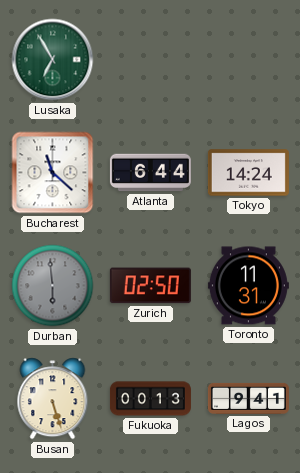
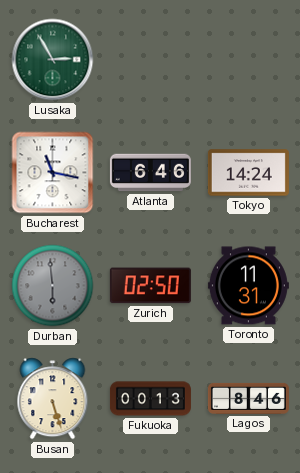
Lusaka: 6:55 -> 2:55 (53, 60)
Bucharest: 11:22 -> 11:17 (53, 173)
Atlanta: 6:44 -> 6:46 (150, 173)
Lagos: 9:41 -> 8:46 (248, 398)
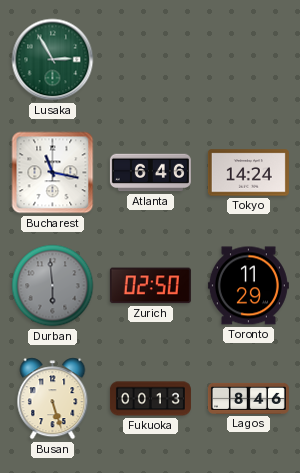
Toronto: 11:31 -> 11:29 (248, 286)
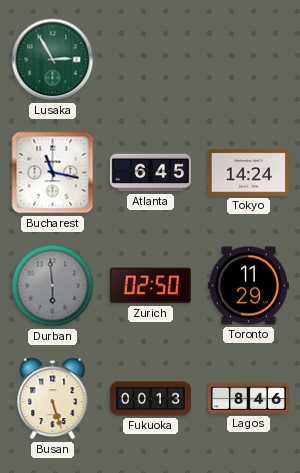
Atlanta: 6:46 -> 6:45 (150, 173)
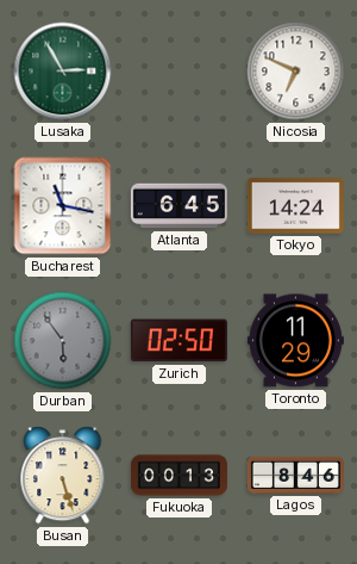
Nicosia: none -> 6:49 (296, 72)
Durban: 5:59 -> 5:54 (63, 341)
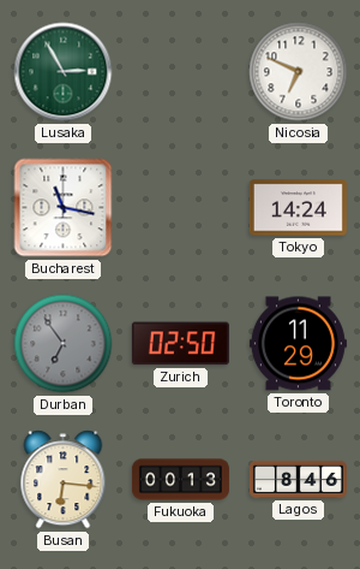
Atlanta: 6:45 -> none (178, 206)
Durban: 5:54 -> 6:54 (64, 344)
Busan: 5:27 -> 6:16 (64, 480)
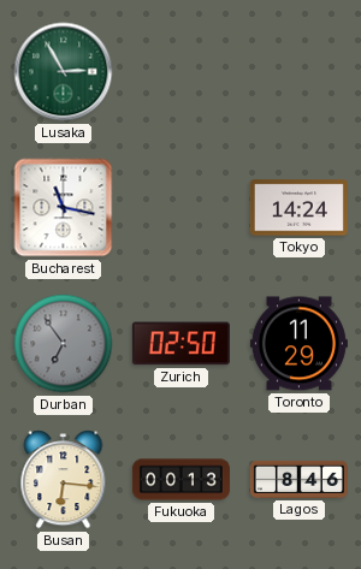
Nicosia: 6:49 -> none (299, 72)
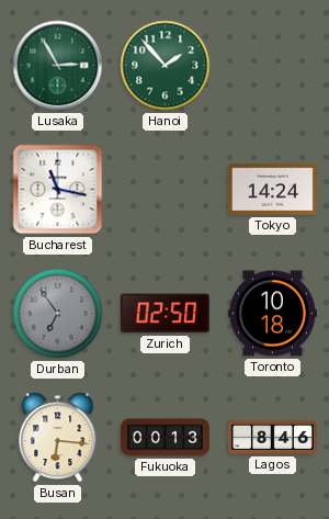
Hanoi: none -> 1:53 (166, 66)
Toronto: 11:29 -> 10:18 (272, 314)
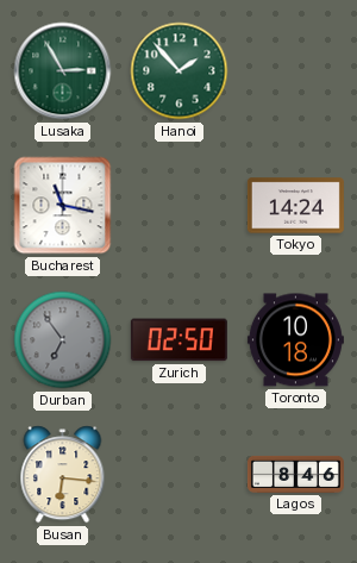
Fukuoka: 00:13 -> none (164, 438)
